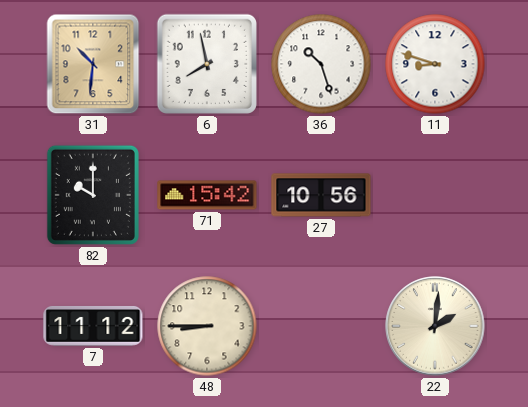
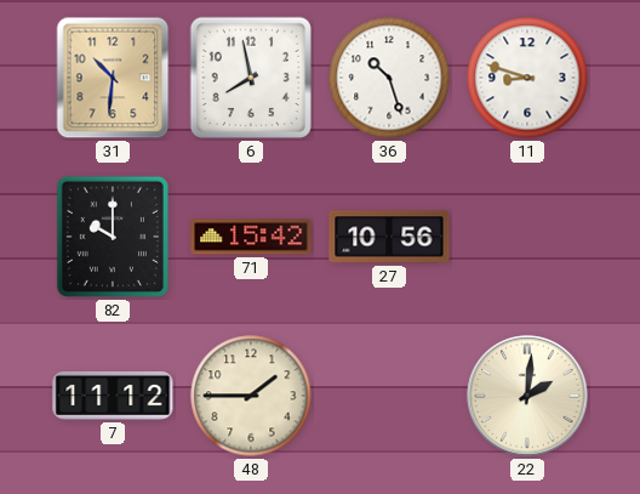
48: 8:45 -> 1:45 (251, 396)
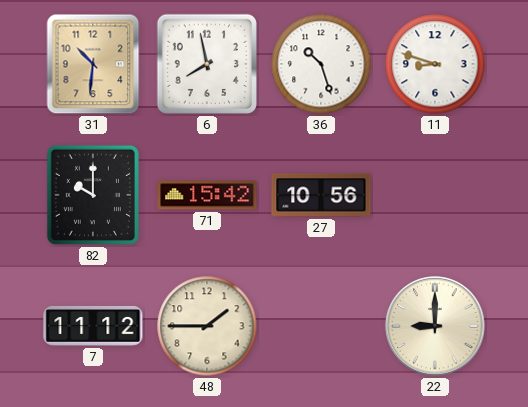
22: 2:01 -> 9:00 (435, 326)
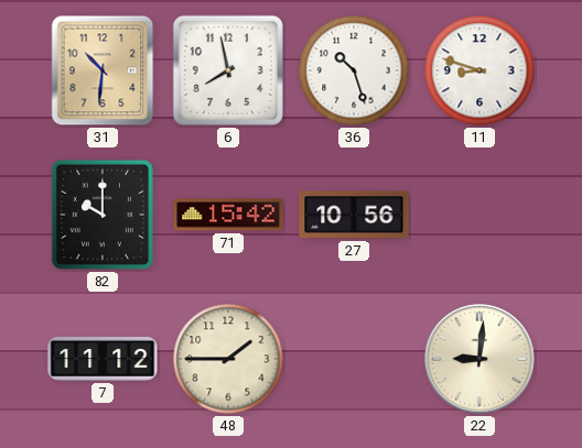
22: 9:00 -> 9:01 (479, 359)
